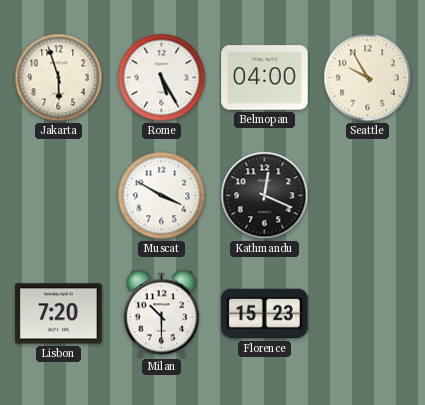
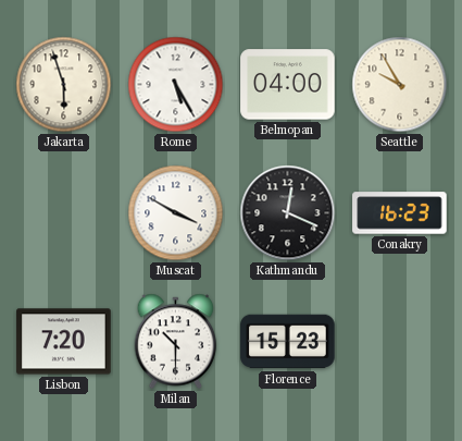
Conakry: none -> 16:23 (400, 213)
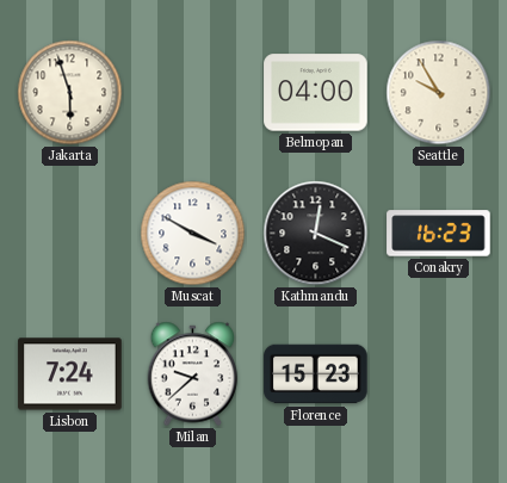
Rome: 5:25 -> none (176, 85)
Lisbon: 7:20 -> 7:24 (70, 374)
Milan: 10:30 -> 9:38 (193, 374)
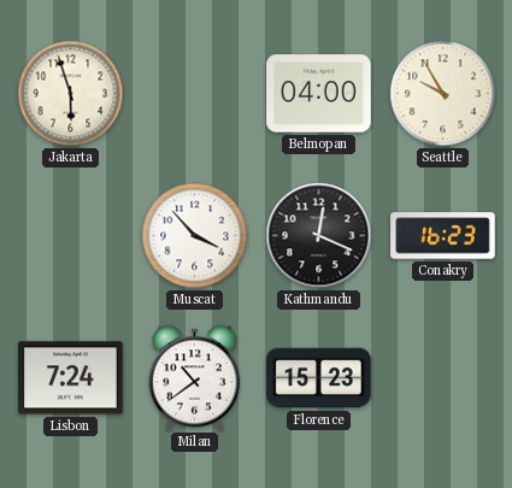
Muscat: 3:50 -> 3:53 (195, 236)
Milan: 9:38 -> 10:39 (195, 378)
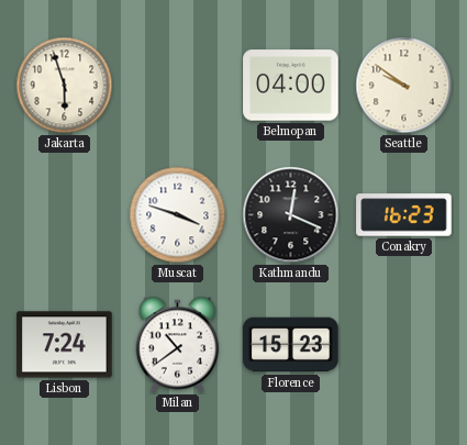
Seattle: 9:55 -> 9:51 (404, 86)
Muscat: 3:53 -> 3:48 (178, 215)
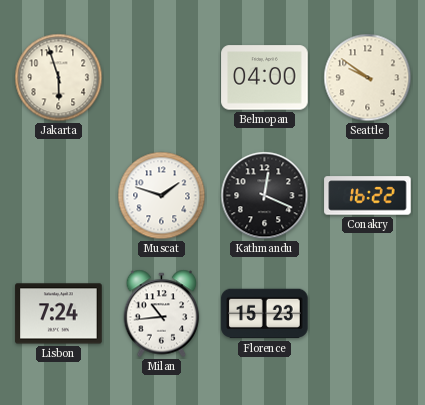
Muscat: 3:48 -> 1:48 (162, 196)
Conakry: 16:23 -> 16:22 (368, 196)
Milan: 10:39 -> 10:44 (162, 314)
